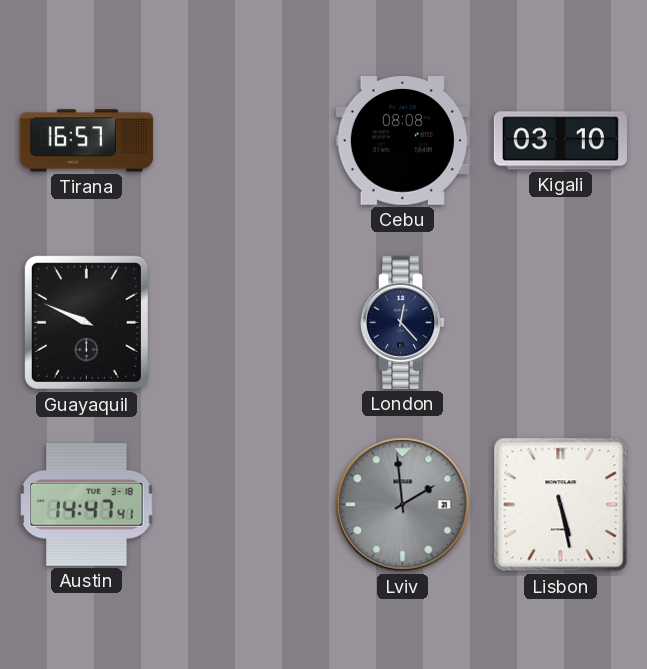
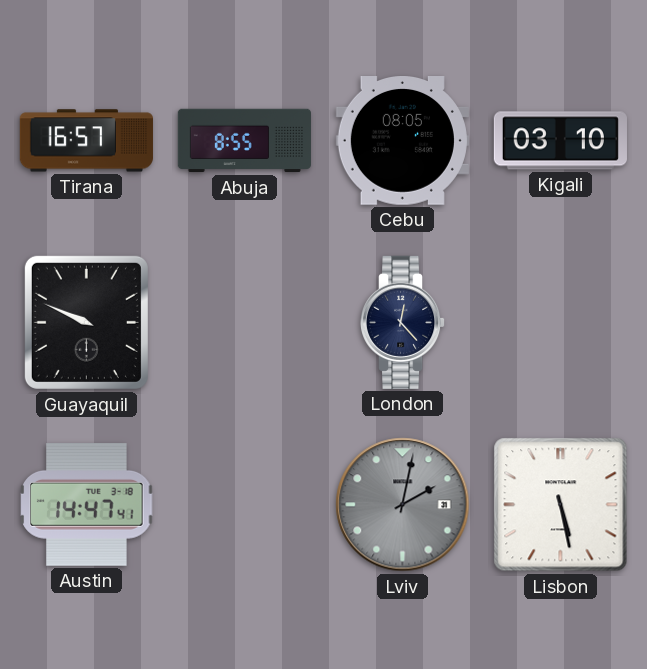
Abuja: none -> 8:55 (244, 141)
Cebu: 08:08 -> 08:05 (402, 141)
Lviv: 1:59 -> 2:02 (403, 505)
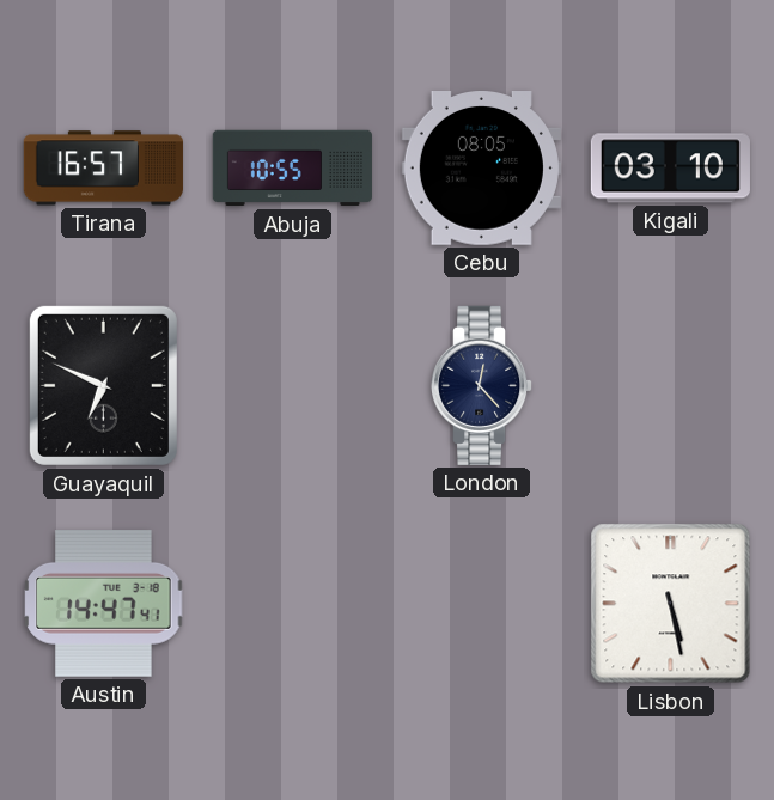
Abuja: 8:55 -> 10:55 (292, 169)
Guayaquil: 9:49 -> 6:49 (103, 385)
Lviv: 2:02 -> none (403, 505)
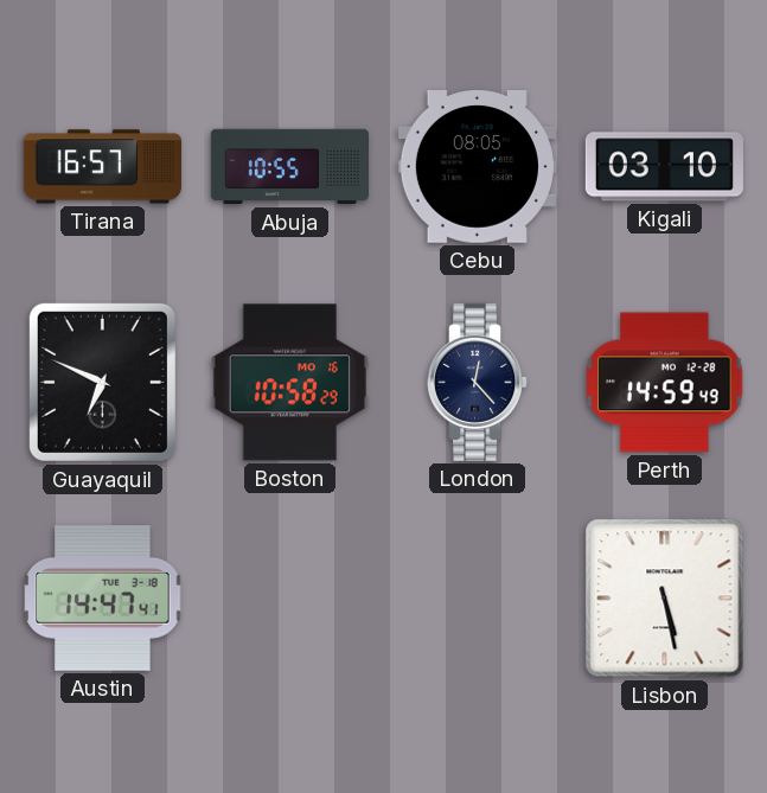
Boston: none -> 10:58 (289, 383)
Perth: none -> 14:59 (665, 383)
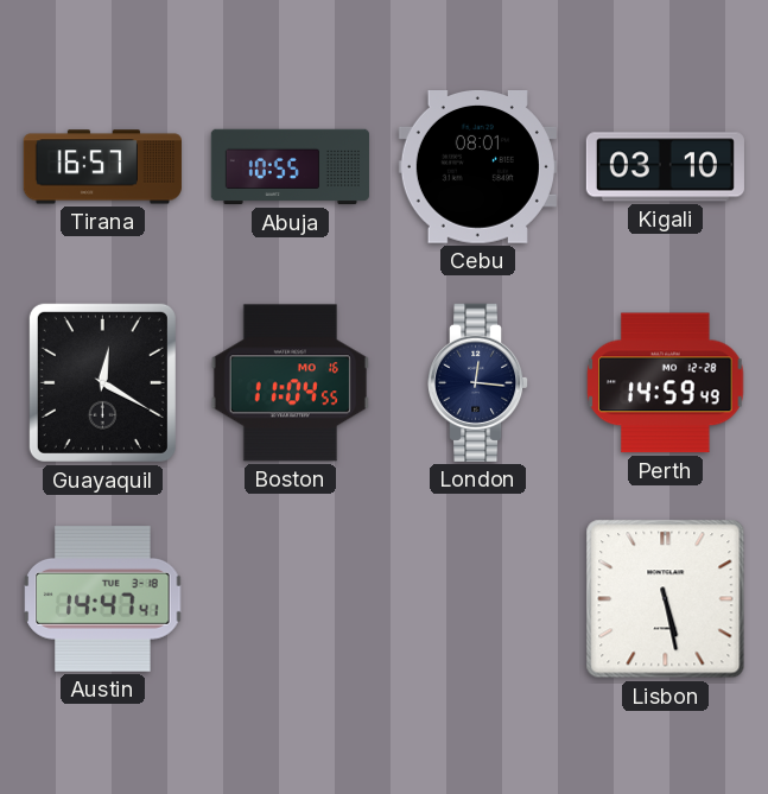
Cebu: 08:05 -> 08:01 (477, 167)
Guayaquil: 6:49 -> 12:20 (102, 382)
Boston: 10:58 -> 11:04 (290, 383)
London: 12:23 -> 12:16 (480, 382)
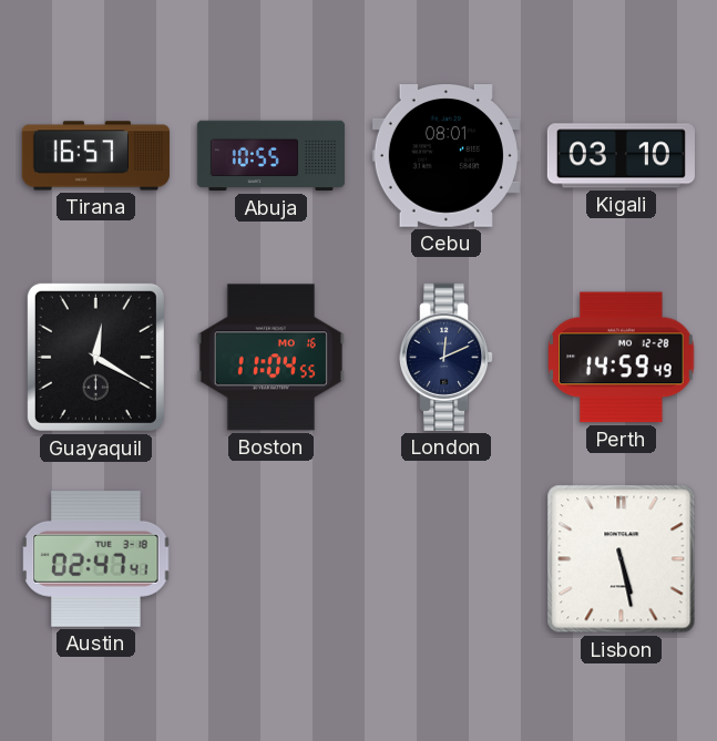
London: 12:16 -> 12:11 (448, 357)
Austin: 14:47 -> 02:47 (96, 559)
